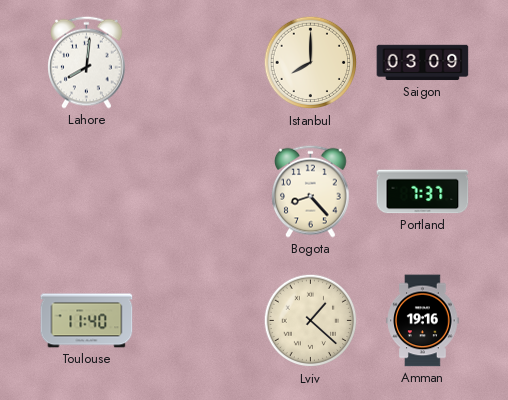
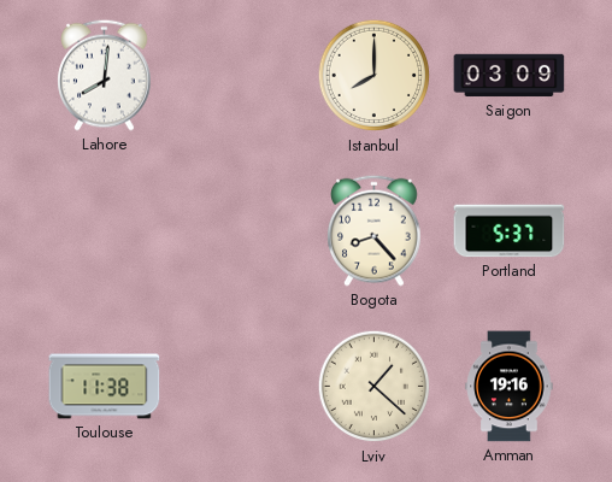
Portland: 7:37 -> 5:37 (510, 231)
Toulouse: 11:40 -> 11:38 (105, 387)
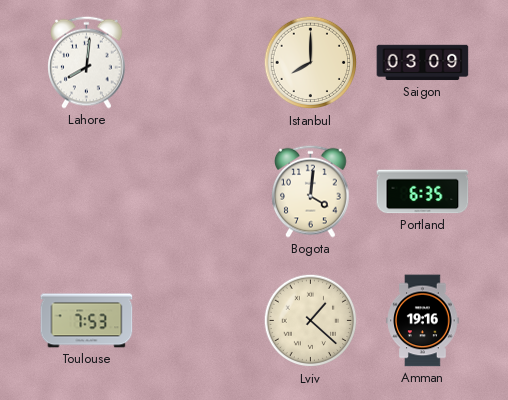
Bogota: 8:23 -> 4:01 (311, 191)
Portland: 5:37 -> 6:35 (423, 192)
Toulouse: 11:38 -> 7:53 (87, 321)
